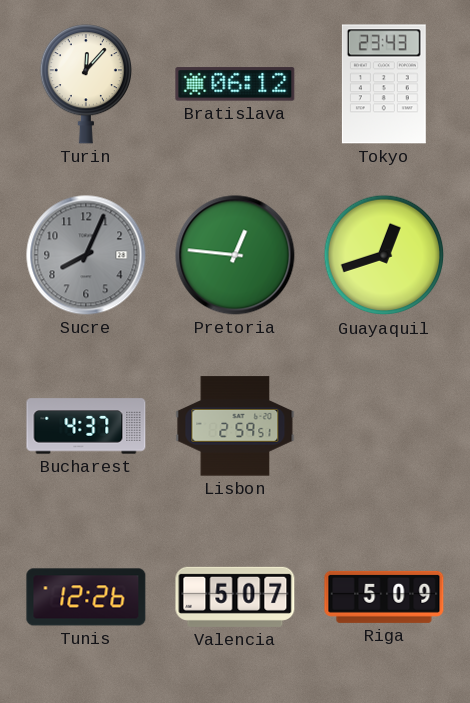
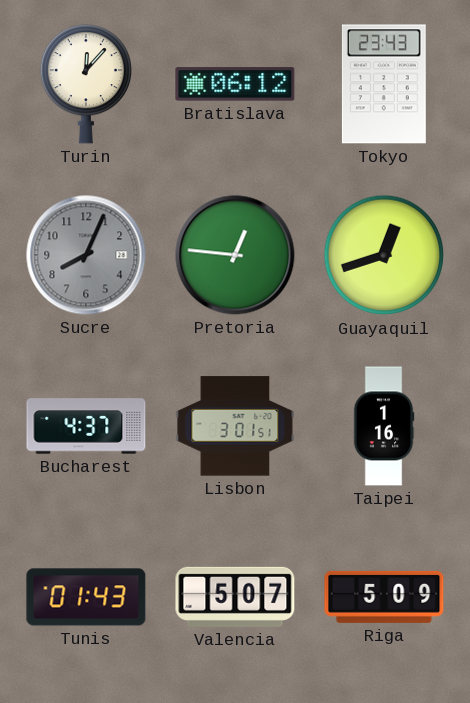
Lisbon: 2:59 -> 3:01 (235, 426)
Taipei: none -> 1:16 (384, 426)
Tunis: 12:26 -> 01:43 (86, 597)
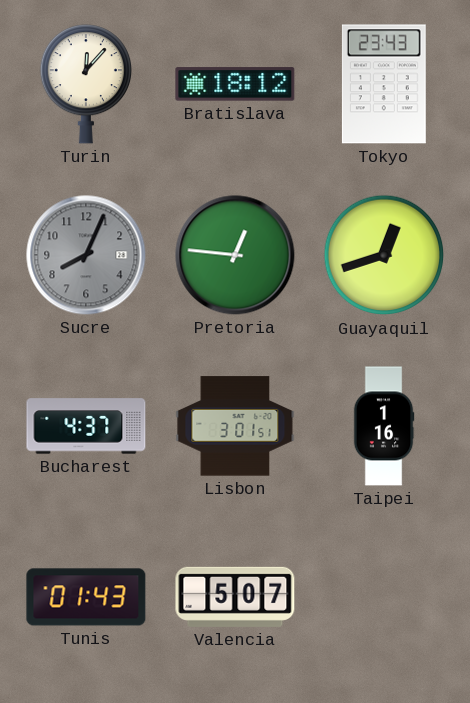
Bratislava: 06:12 -> 18:12 (235, 84)
Riga: 5:09 -> none (384, 597)
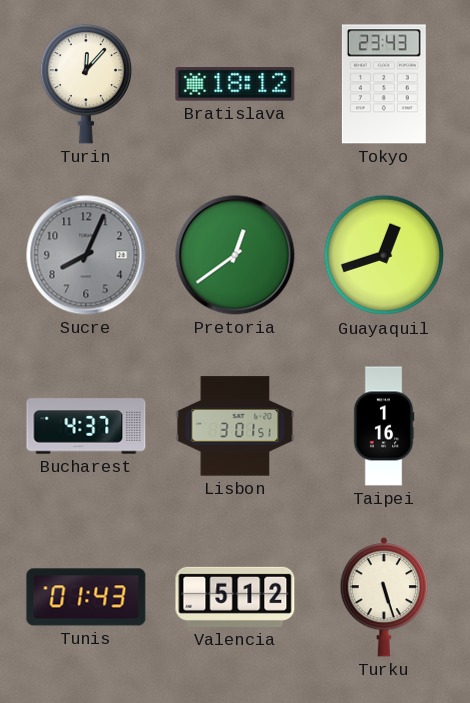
Pretoria: 12:46 -> 12:39 (235, 255)
Valencia: 5:07 -> 5:12 (235, 597)
Turku: none -> 5:27 (383, 598)
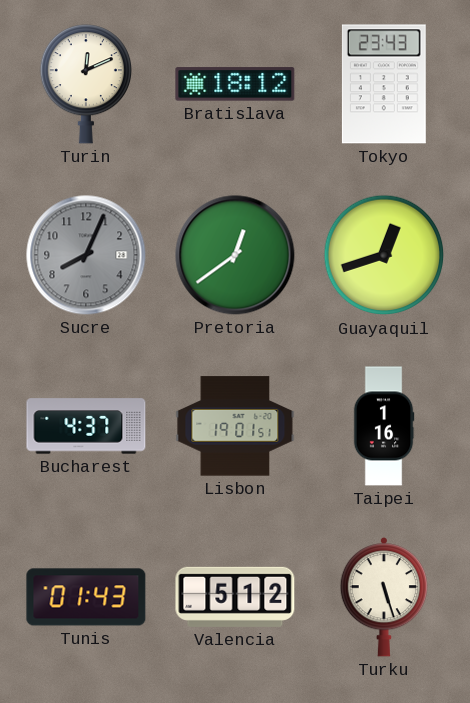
Turin: 12:07 -> 12:11 (85, 84)
Lisbon: 3:01 -> 19:01 (235, 426)
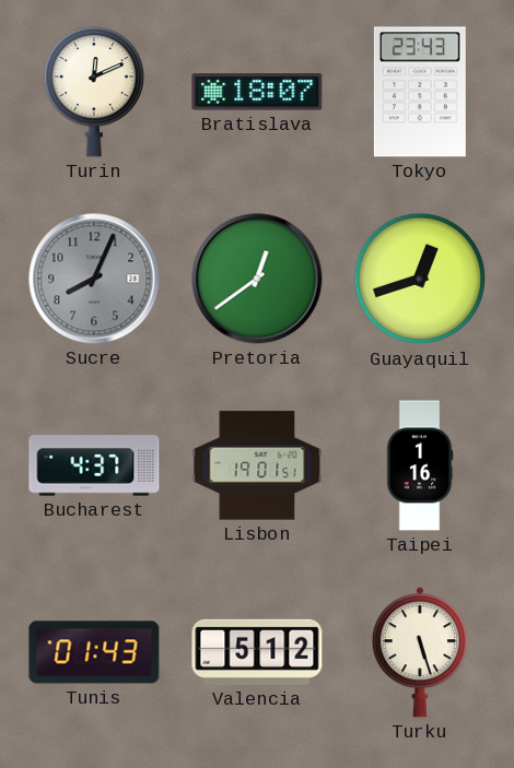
Bratislava: 18:12 -> 18:07 (257, 92)
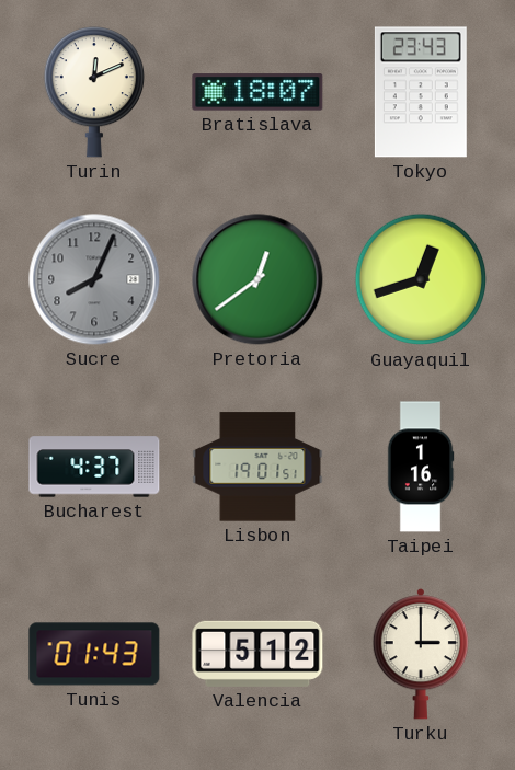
Turku: 5:27 -> 3:00 (420, 655)
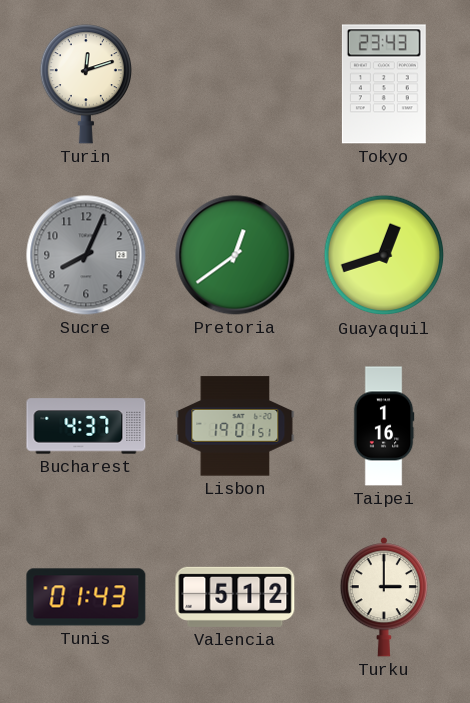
Turin: 12:11 -> 12:12 (85, 84)
Bratislava: 18:07 -> none (257, 92)
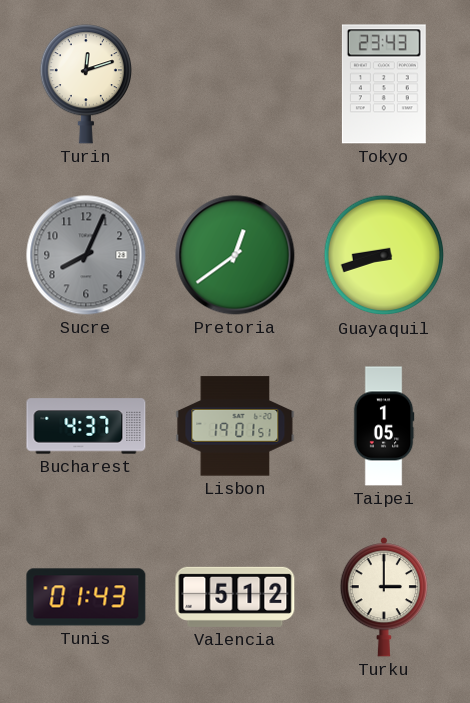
Guayaquil: 12:42 -> 8:42 (384, 255)
Taipei: 1:16 -> 1:05 (384, 426)
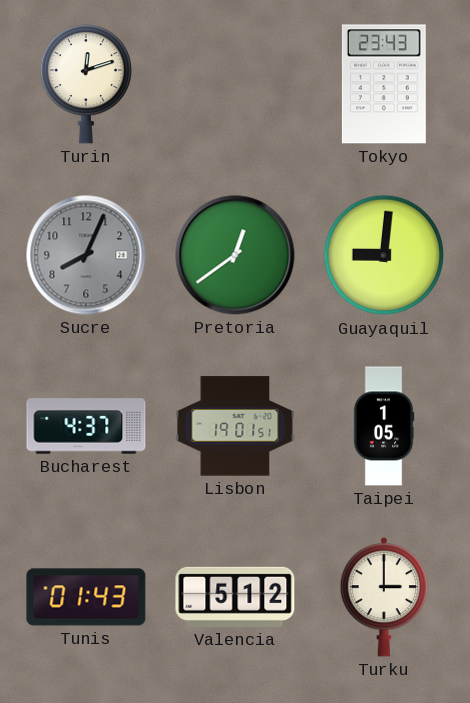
Guayaquil: 8:42 -> 9:01 (384, 255)
